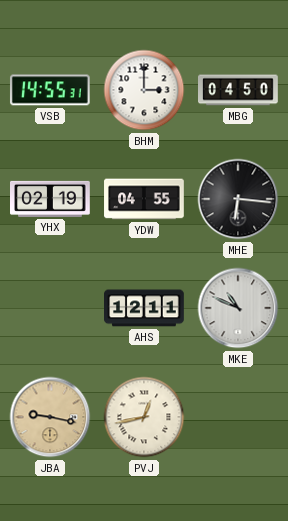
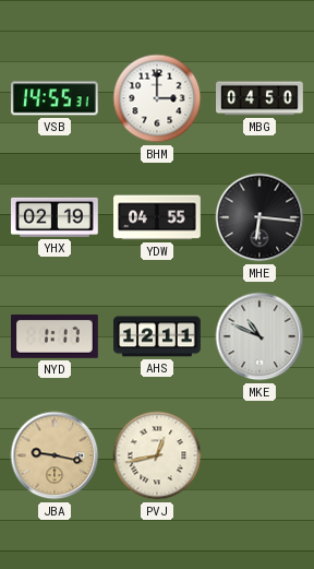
NYD: none -> 1:17 (56, 337)
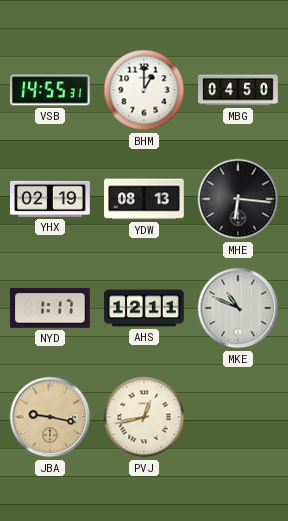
BHM: 3:00 -> 1:00 (144, 90)
YDW: 04:55 -> 08:13 (144, 199)
